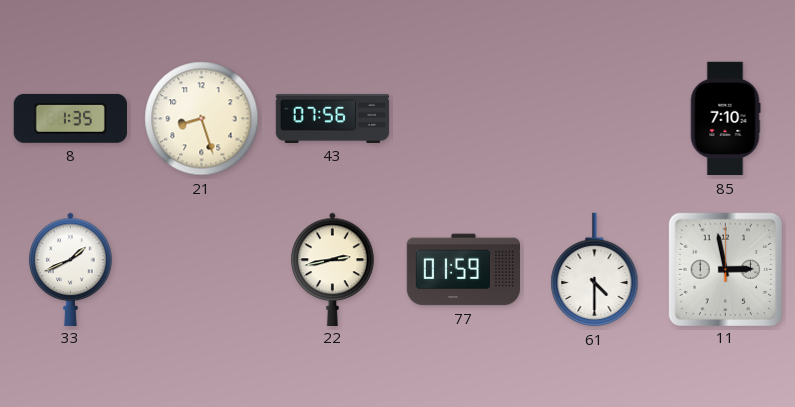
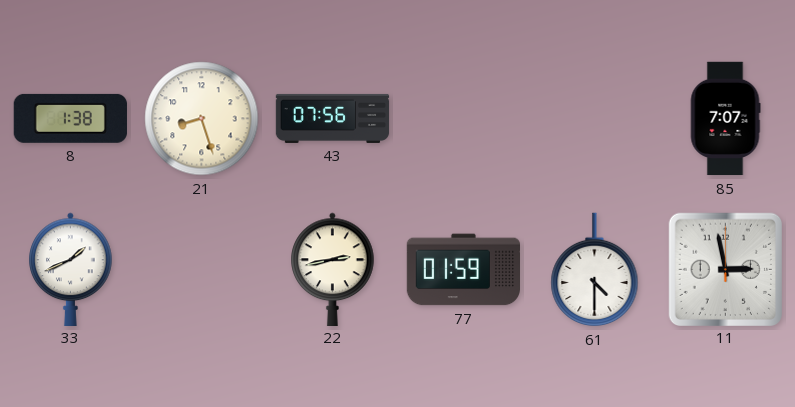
8: 1:35 -> 1:38 (70, 118)
85: 7:10 -> 7:07 (725, 119)
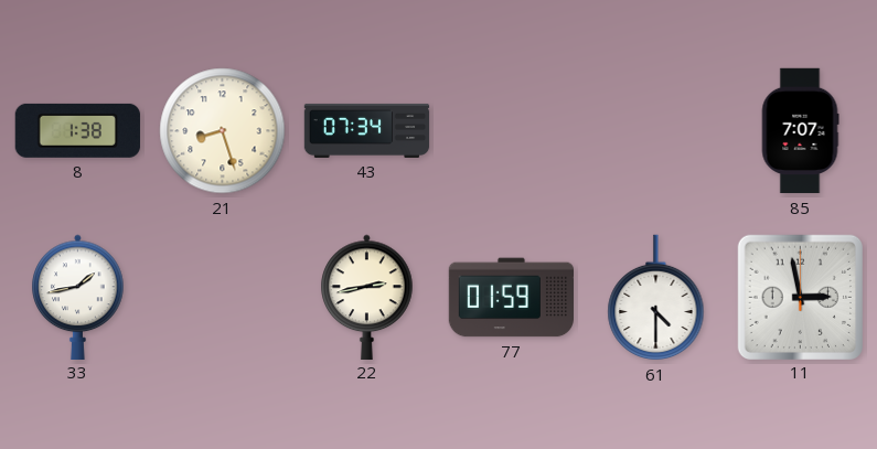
43: 07:56 -> 07:34 (367, 130)
33: 1:41 -> 1:43 (78, 297)
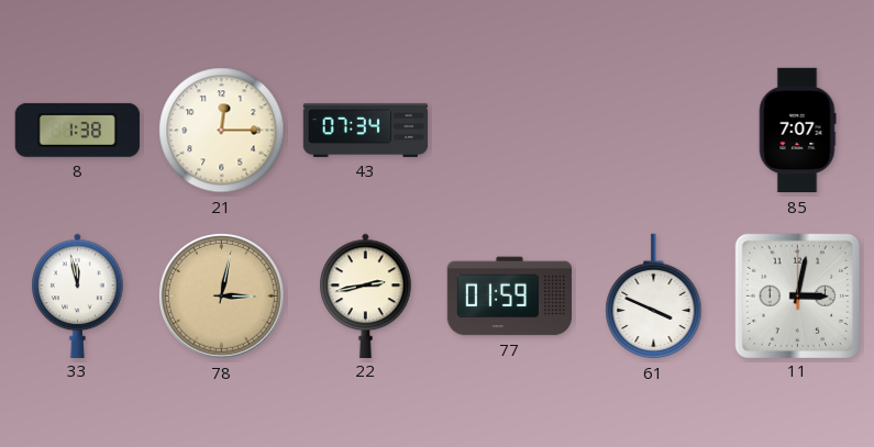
21: 8:27 -> 12:15 (222, 131)
33: 1:43 -> 11:58 (78, 295)
78: none -> 3:02 (221, 295)
61: 4:30 -> 3:49 (654, 297)
11: 2:58 -> 3:02 (797, 295)
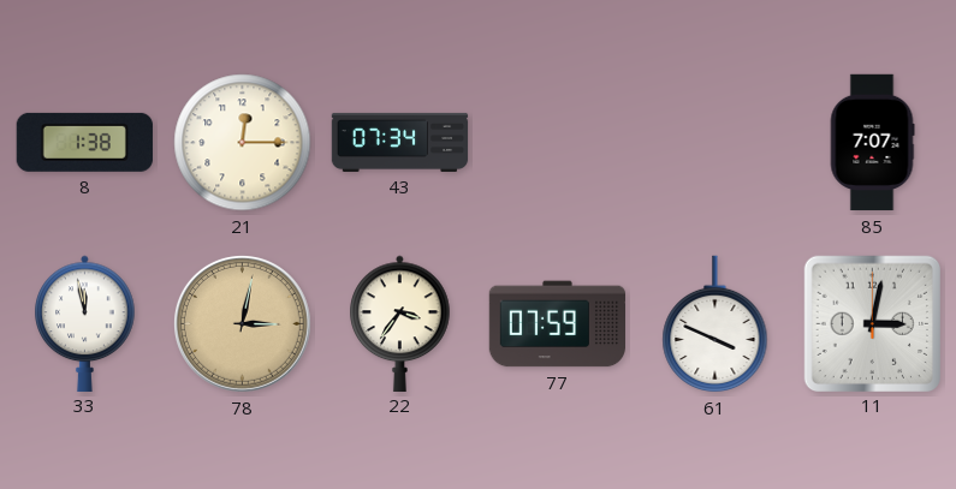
22: 2:43 -> 3:36 (400, 323)
77: 01:59 -> 07:59 (558, 324)
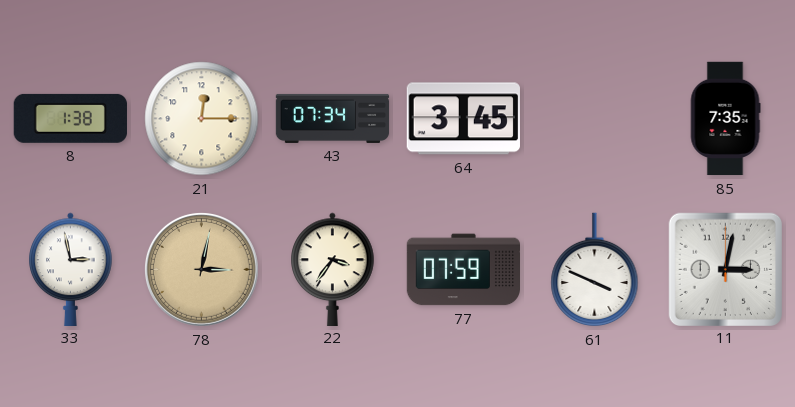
64: none -> 3:45 (463, 119)
85: 7:07 -> 7:35 (725, 119)
33: 11:58 -> 2:58 (71, 269)
